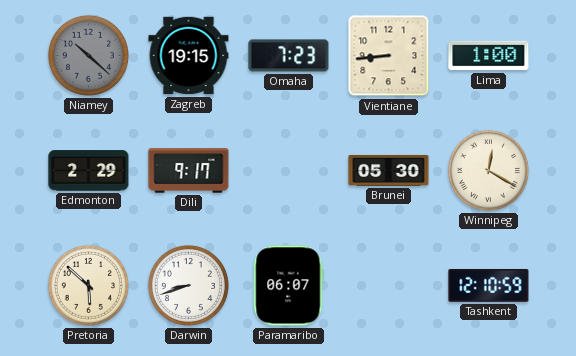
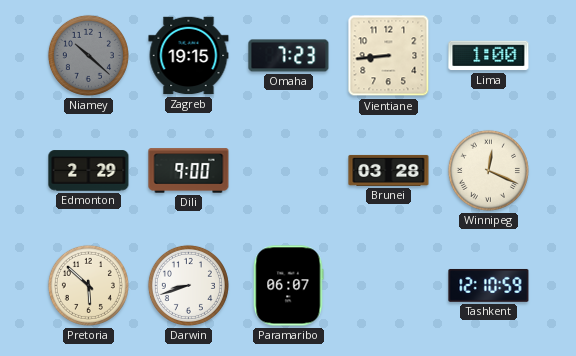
Dili: 9:17 -> 9:00 (189, 171)
Brunei: 05:30 -> 03:28 (389, 170)
Winnipeg: 12:20 -> 12:19 (488, 170)
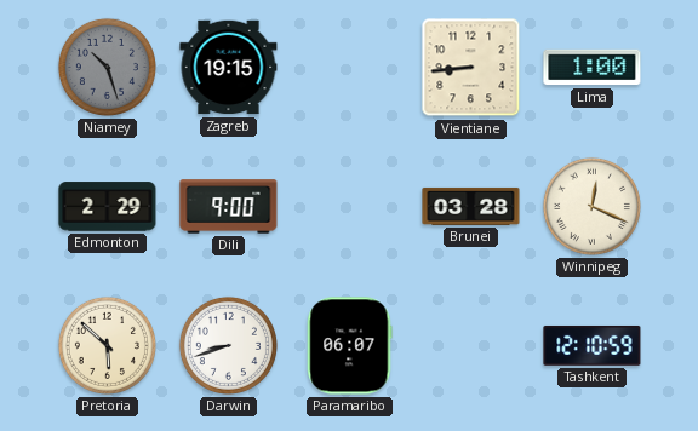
Niamey: 10:22 -> 10:27 (107, 67)
Omaha: 7:23 -> none (289, 56)
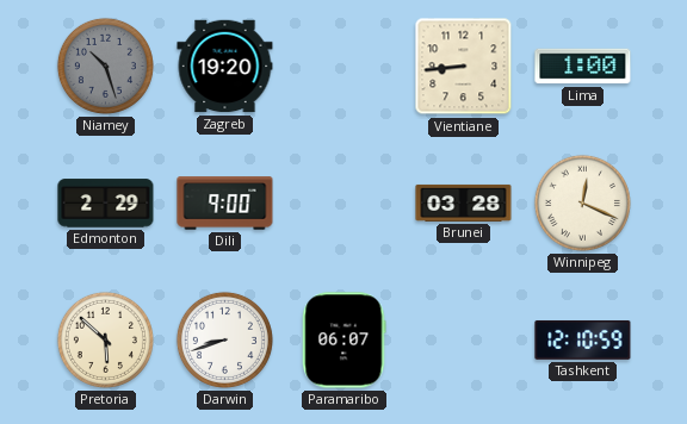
Zagreb: 19:15 -> 19:20 (225, 67)
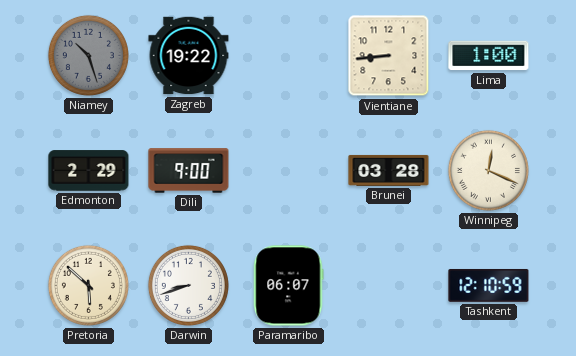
Zagreb: 19:20 -> 19:22 (189, 56)
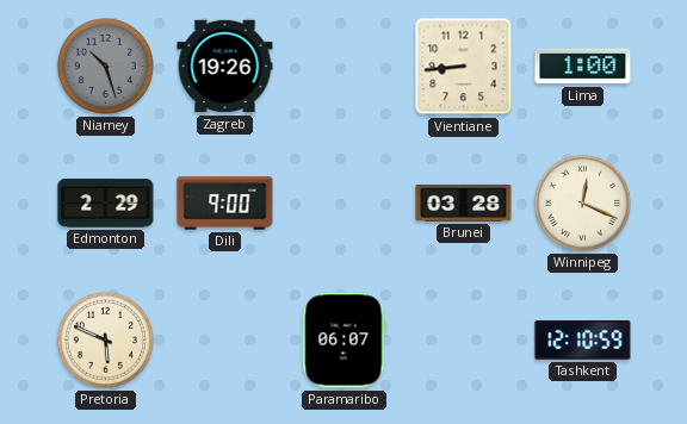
Zagreb: 19:22 -> 19:26 (225, 67)
Pretoria: 5:52 -> 5:49 (105, 339)
Darwin: 8:42 -> none (188, 285)
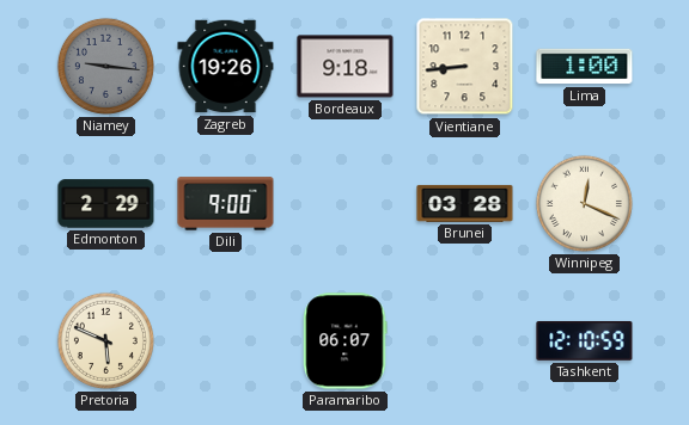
Niamey: 10:27 -> 9:16 (105, 66)
Bordeaux: none -> 9:18 (346, 67)
